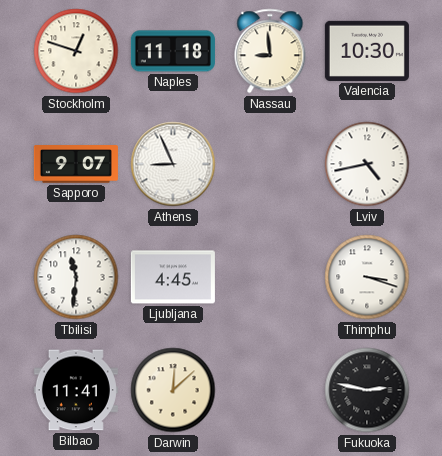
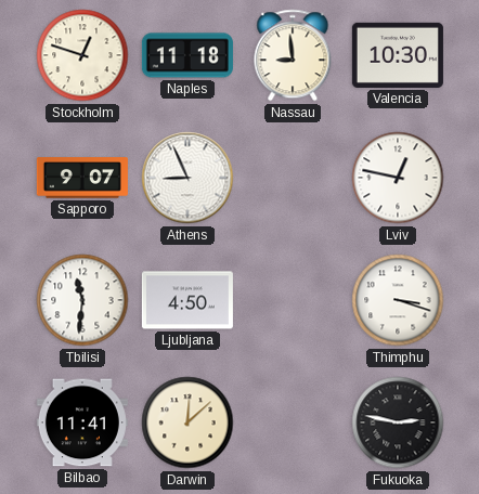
Lviv: 4:43 -> 12:47 (398, 178)
Ljubljana: 4:45 -> 4:50 (187, 300)
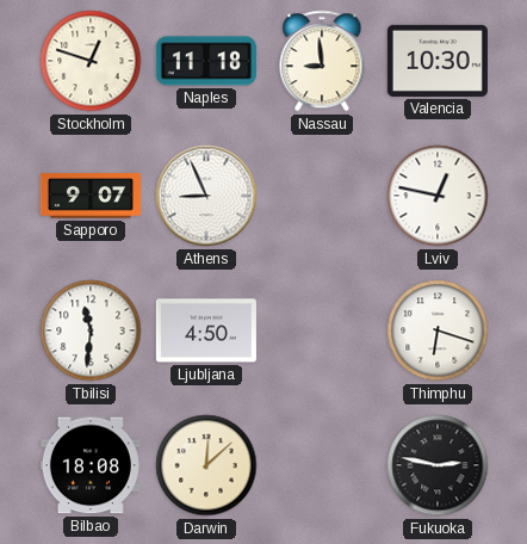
Thimphu: 3:18 -> 6:18 (438, 330)
Bilbao: 11:41 -> 18:08 (91, 465)
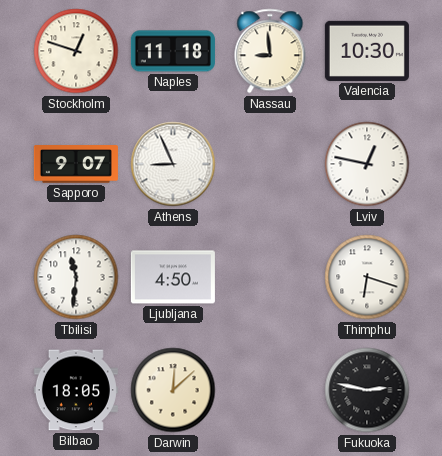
Bilbao: 18:08 -> 18:05 (76, 390)
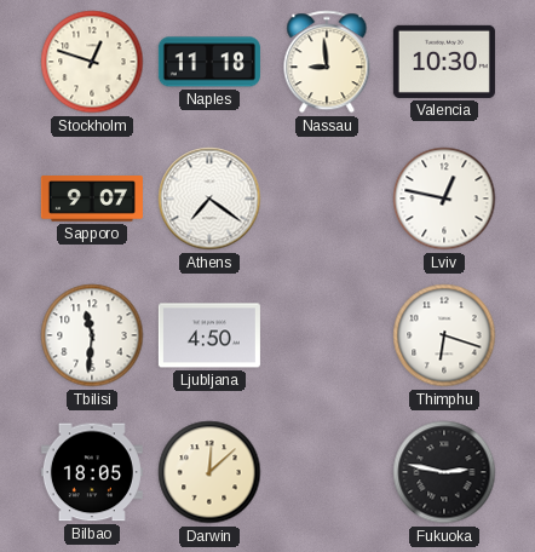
Athens: 8:56 -> 7:21 (209, 199)
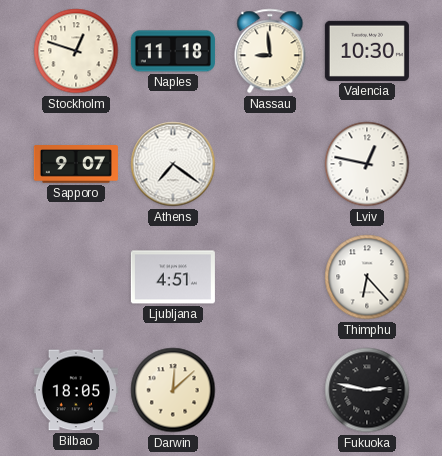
Tbilisi: 11:31 -> none (92, 335)
Ljubljana: 4:50 -> 4:51 (173, 277)
Thimphu: 6:18 -> 6:23 (367, 277)
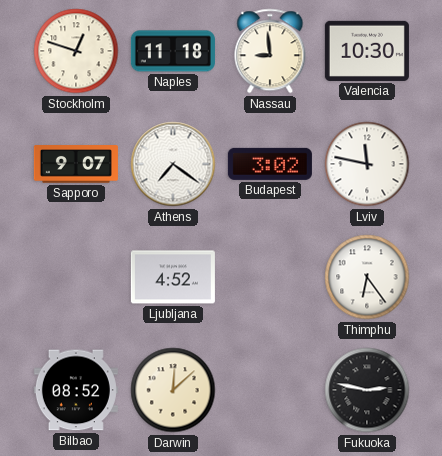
Budapest: none -> 3:02 (270, 164)
Lviv: 12:47 -> 11:47 (367, 164)
Ljubljana: 4:51 -> 4:52 (173, 277)
Thimphu: 6:23 -> 6:24 (367, 277)
Bilbao: 18:05 -> 08:52 (76, 390)
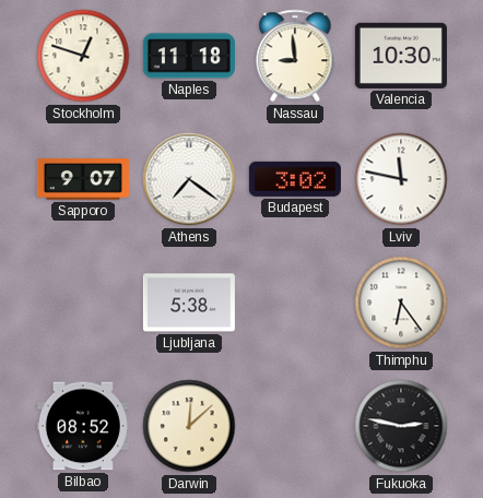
Ljubljana: 4:52 -> 5:38 (189, 303)
